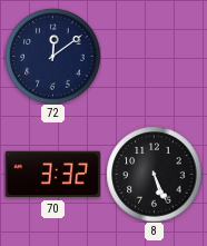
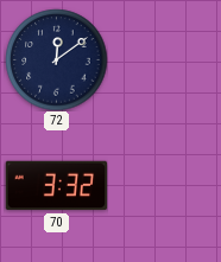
8: 5:26 -> none (154, 174)
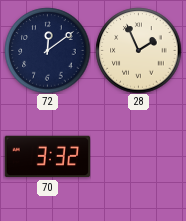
28: none -> 1:56 (138, 50)
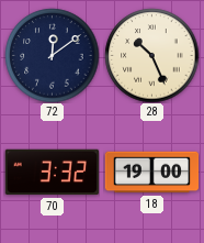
28: 1:56 -> 10:26 (151, 55)
18: none -> 19:00 (151, 173)
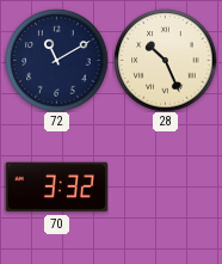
72: 12:09 -> 11:10 (56, 60)
18: 19:00 -> none (151, 173)
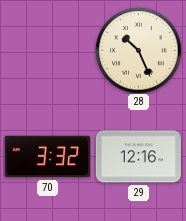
72: 11:10 -> none (56, 60)
29: none -> 12:16 (138, 157)
